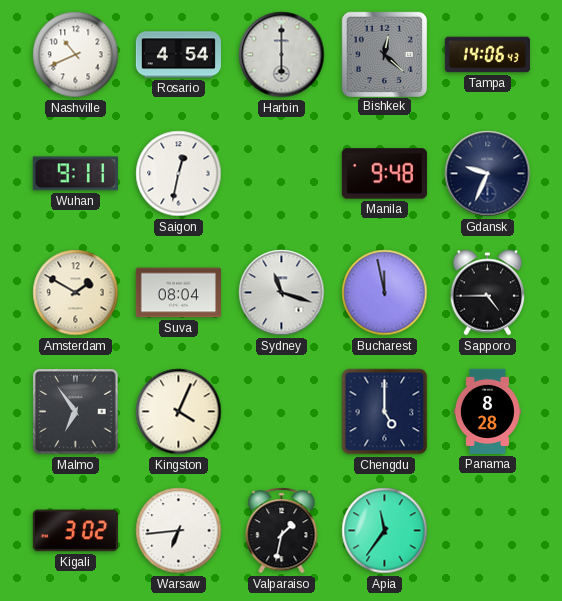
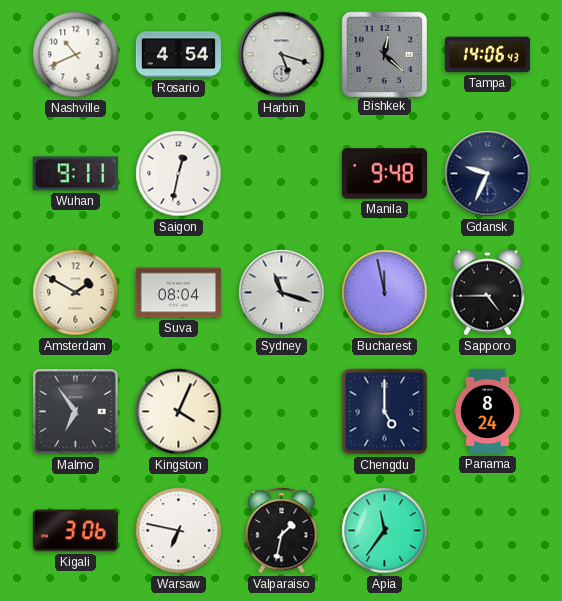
Harbin: 6:00 -> 5:18 (282, 55)
Panama: 8:28 -> 8:24 (487, 411)
Kigali: 3:02 -> 3:06 (75, 531)
Warsaw: 6:44 -> 6:47 (179, 531)
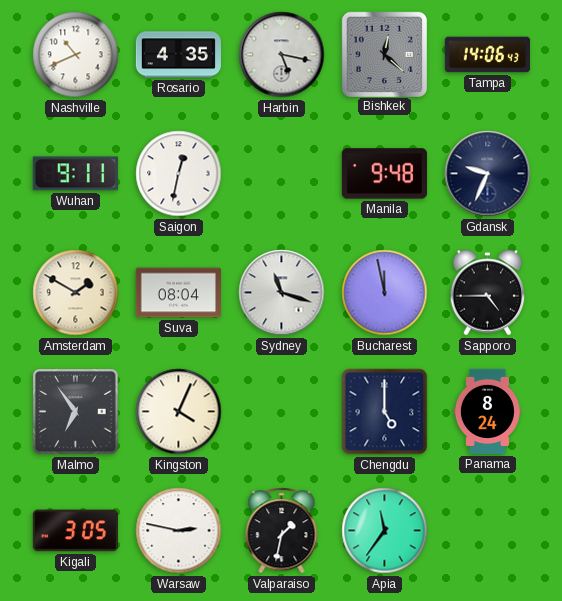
Rosario: 4:54 -> 4:35 (178, 55)
Harbin: 5:18 -> 5:17 (282, 55)
Kigali: 3:06 -> 3:05 (75, 531)
Warsaw: 6:47 -> 2:47 (179, 531)
